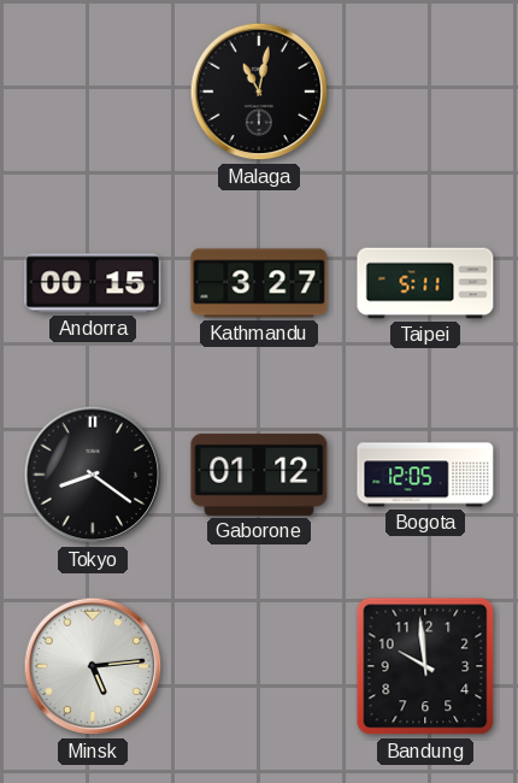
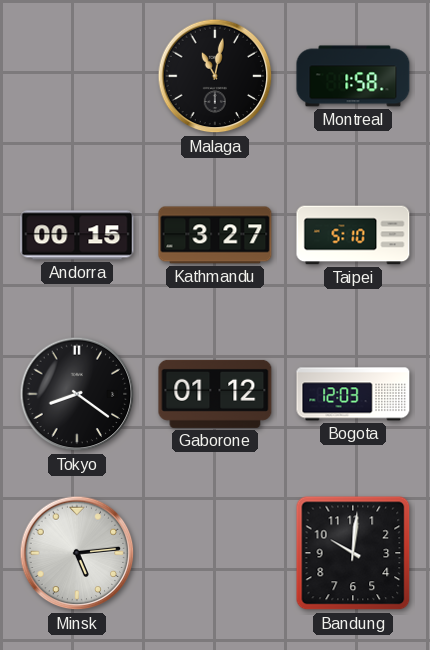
Montreal: none -> 1:58 (353, 76)
Taipei: 5:11 -> 5:10 (353, 235)
Bogota: 12:05 -> 12:03 (353, 394)
Bandung: 9:59 -> 10:01 (353, 553)
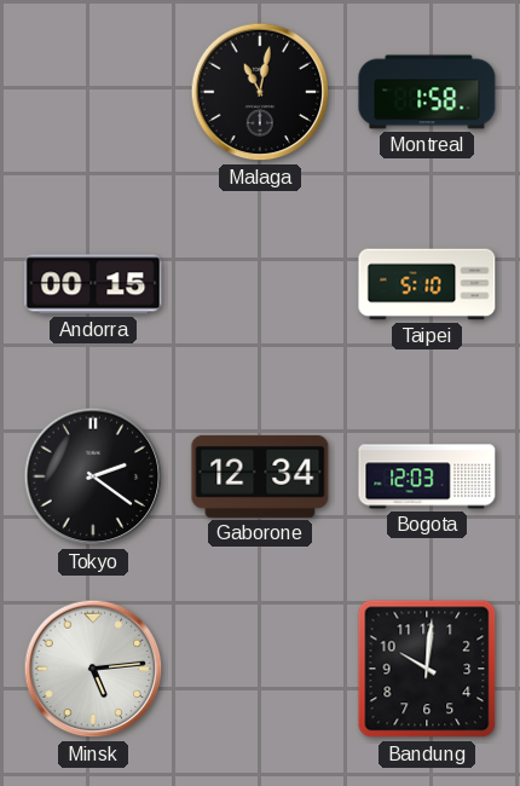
Kathmandu: 3:27 -> none (215, 235)
Tokyo: 8:21 -> 2:21 (93, 476)
Gaborone: 01:12 -> 12:34 (260, 476)
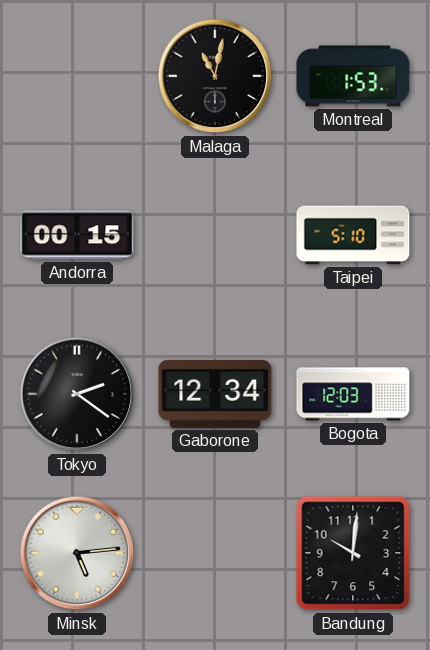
Montreal: 1:58 -> 1:53 (353, 76)
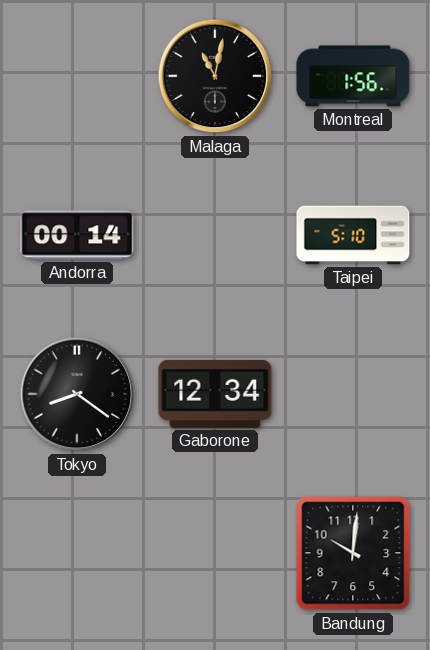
Montreal: 1:53 -> 1:56 (353, 76)
Andorra: 00:15 -> 00:14 (77, 235)
Tokyo: 2:21 -> 8:21 (77, 394)
Bogota: 12:03 -> none (353, 394)
Minsk: 5:14 -> none (77, 553)
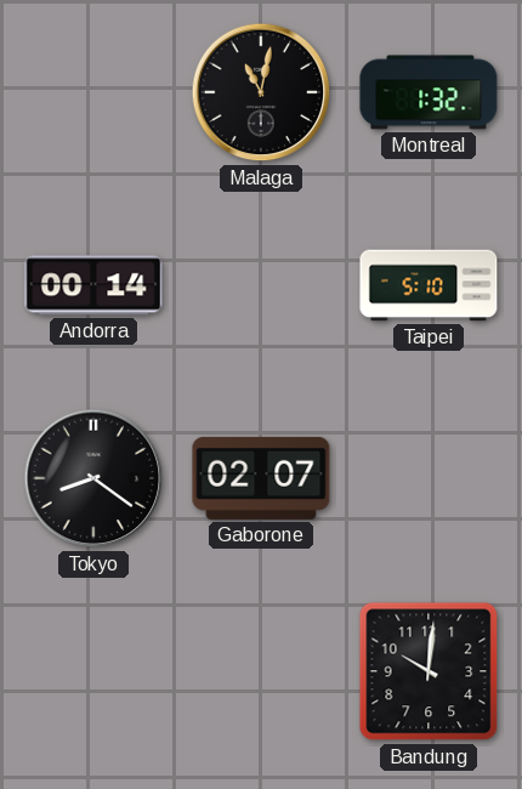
Montreal: 1:56 -> 1:32 (429, 92)
Gaborone: 12:34 -> 02:07 (261, 478)
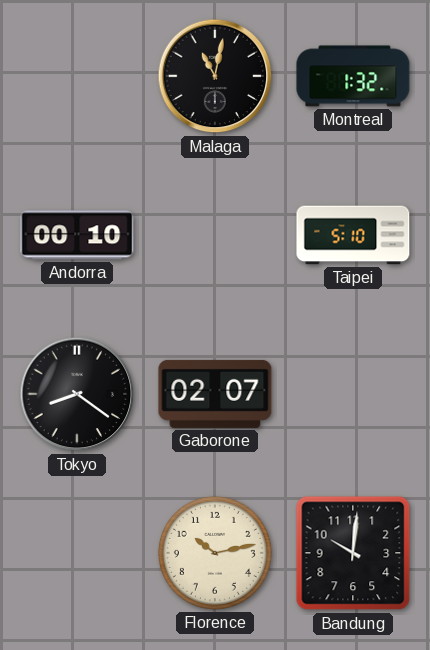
Andorra: 00:14 -> 00:10 (77, 235)
Florence: none -> 10:13 (215, 553)
